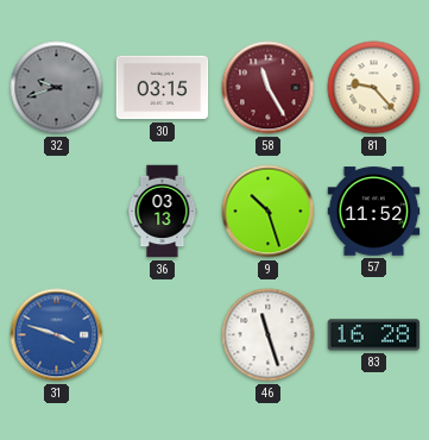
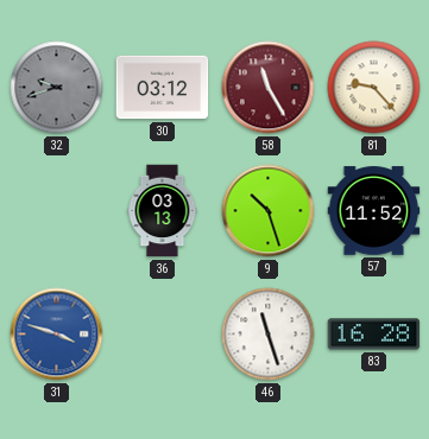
30: 03:15 -> 03:12 (163, 88)
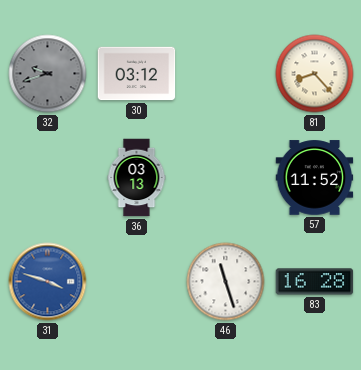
58: 11:25 -> none (269, 88)
81: 9:23 -> 8:23 (315, 74)
9: 10:27 -> none (269, 211)
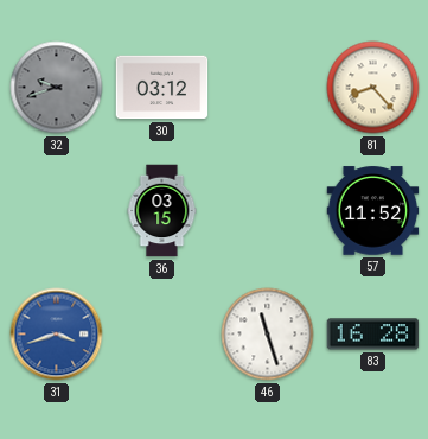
36: 03:13 -> 03:15 (162, 211)
31: 3:48 -> 3:42 (57, 335)
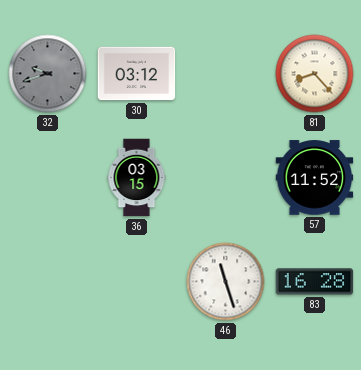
31: 3:42 -> none (57, 335)
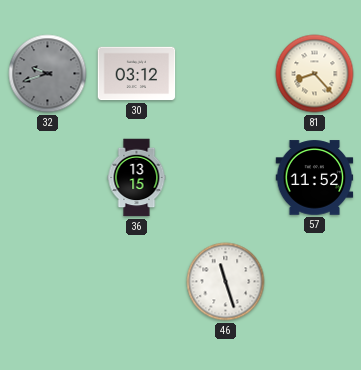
36: 03:15 -> 13:15 (137, 178)
83: 16:28 -> none (315, 282)
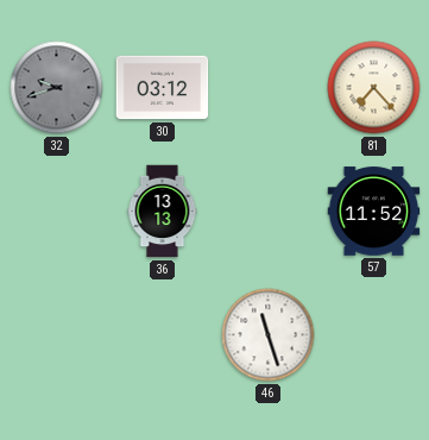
81: 8:23 -> 7:23 (374, 88)
36: 13:15 -> 13:13 (163, 212)
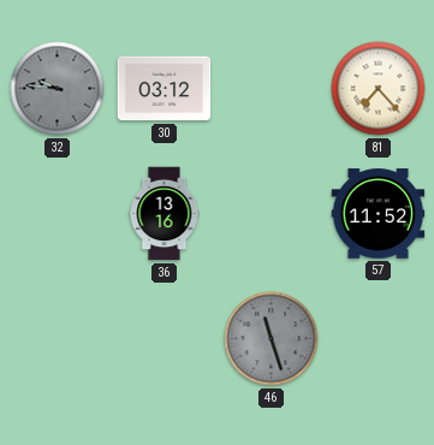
32: 9:42 -> 9:46 (58, 89)
36: 13:13 -> 13:16 (165, 214)
46 dial: white -> grey (272, 339)
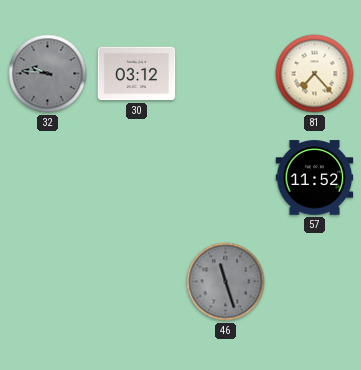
36: 13:16 -> none (165, 214)
